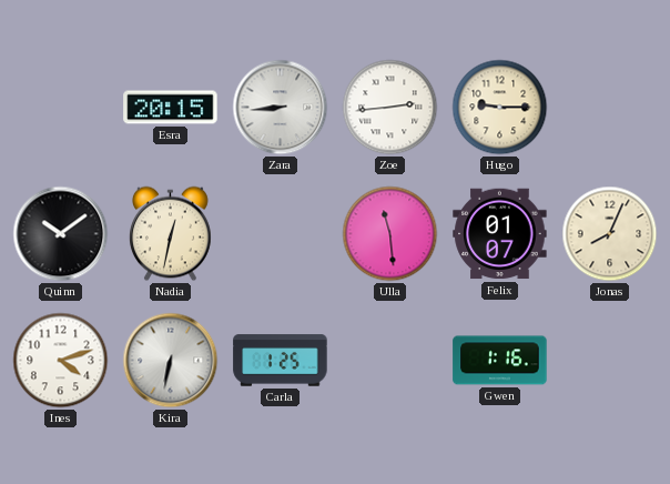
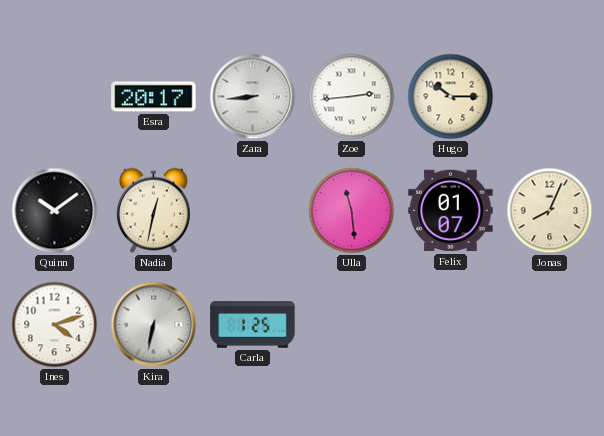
Esra: 20:15 -> 20:17 (154, 97)
Hugo: 9:15 -> 10:15 (451, 97)
Gwen: 1:16 -> none (500, 361)
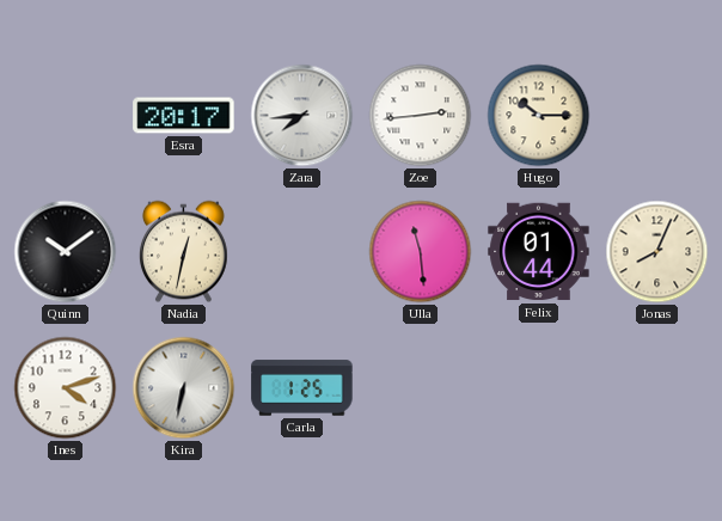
Zara: 8:44 -> 7:44 (302, 116)
Felix: 01:07 -> 01:44 (539, 252)
